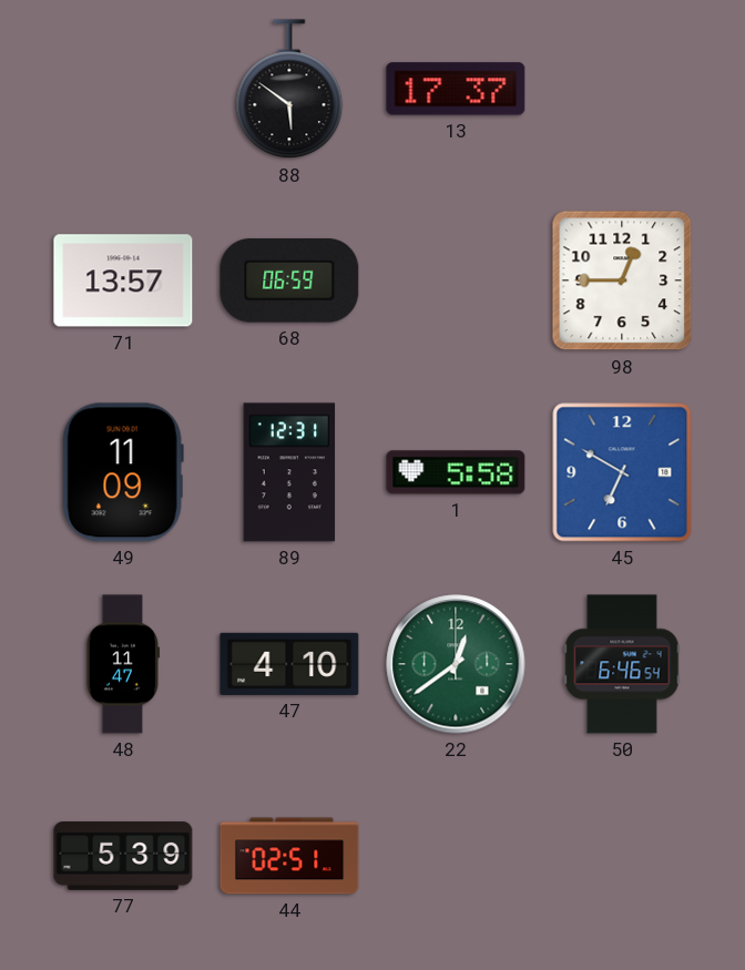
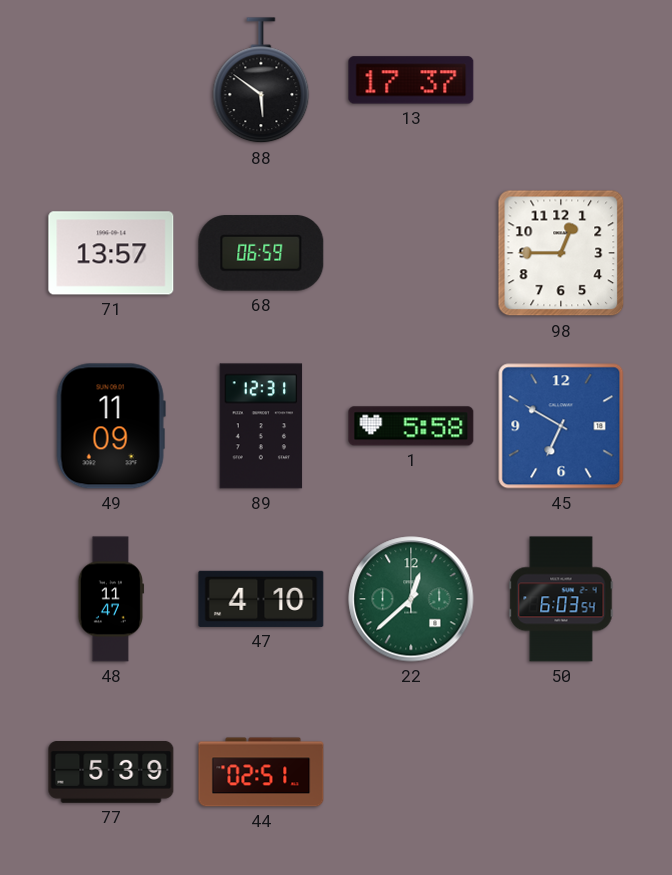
22: 12:39 -> 12:38 (411, 599)
50: 6:46 -> 6:03 (561, 599)
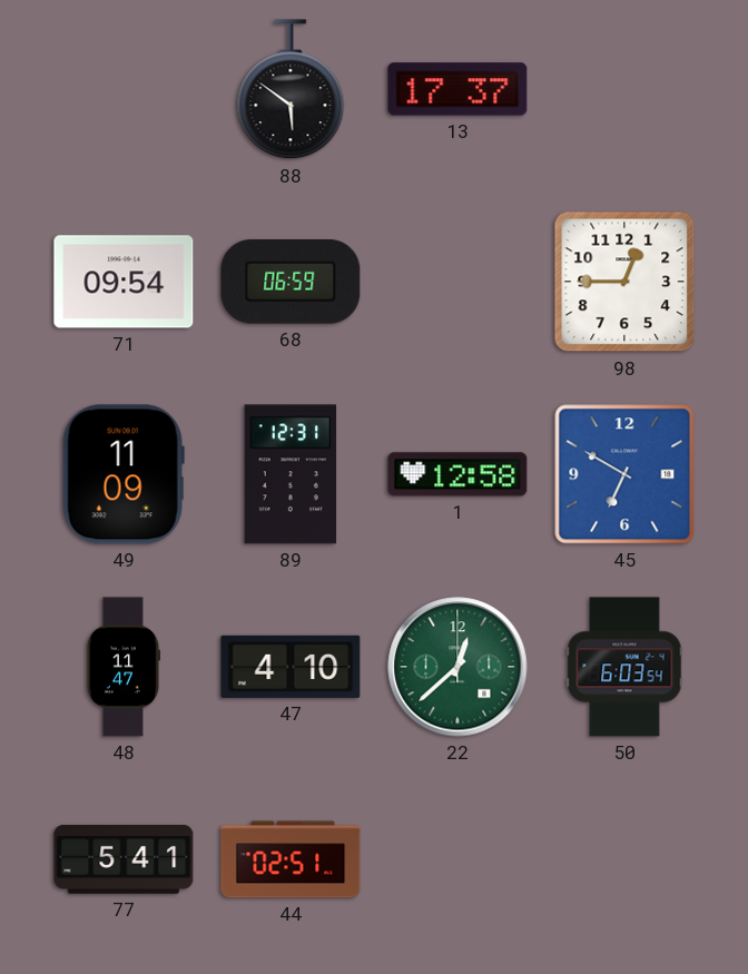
71: 13:57 -> 09:54 (124, 282)
1: 5:58 -> 12:58 (457, 474)
77: 5:39 -> 5:41 (124, 859)
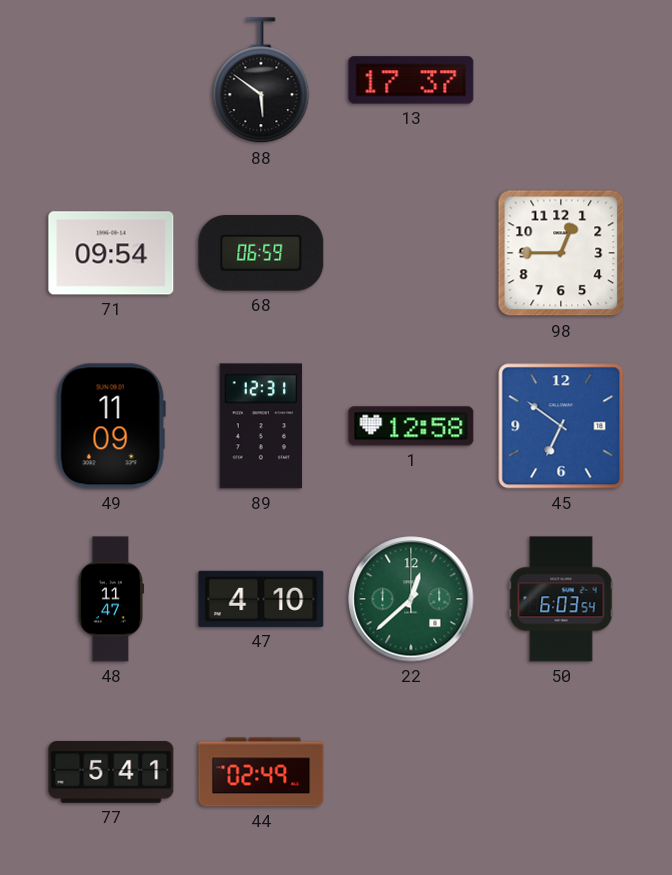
45: 6:50 -> 6:51 (561, 426)
44: 02:51 -> 02:49 (261, 772)
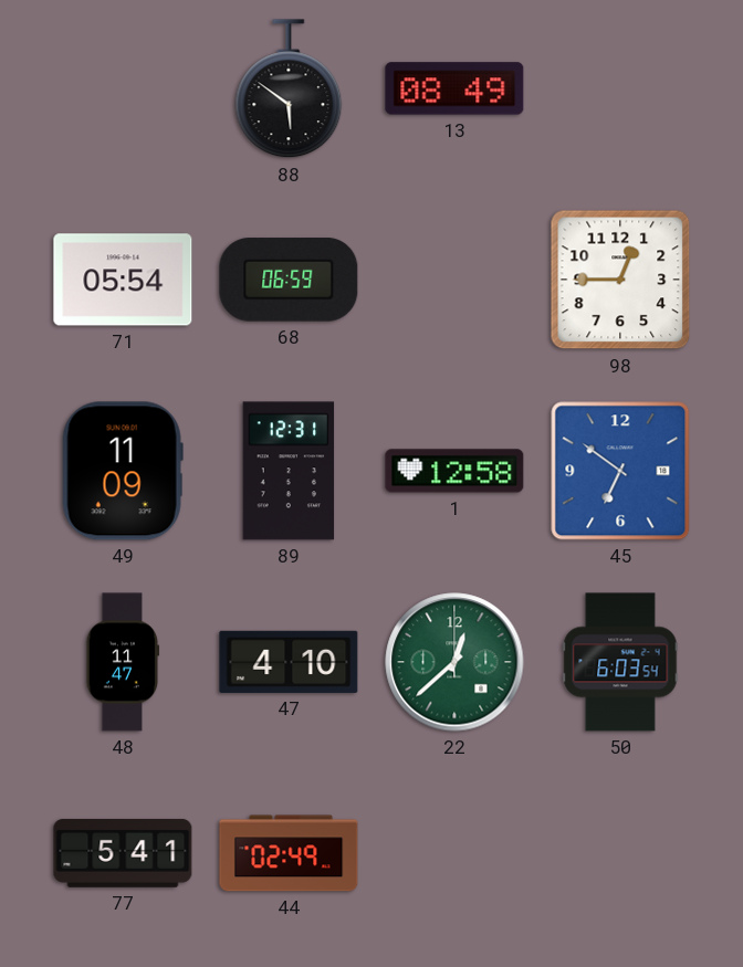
13: 17:37 -> 08:49 (454, 88)
71: 09:54 -> 05:54 (123, 280)
